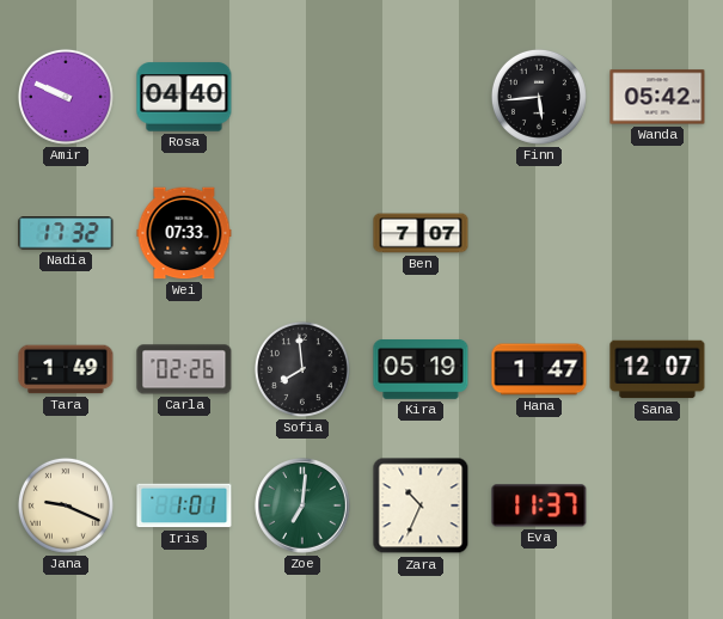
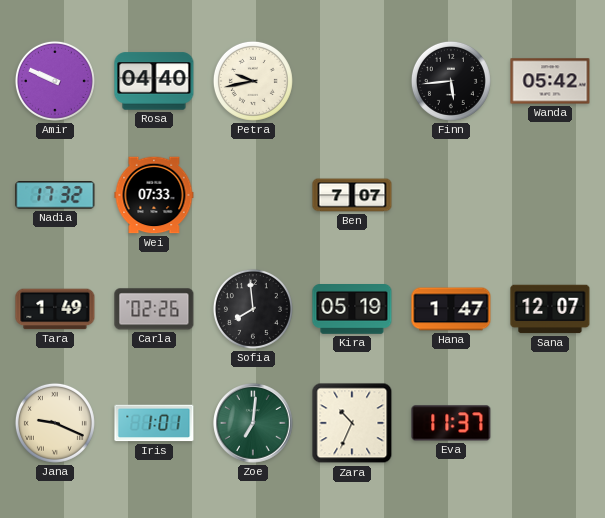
Petra: none -> 9:43 (253, 81)
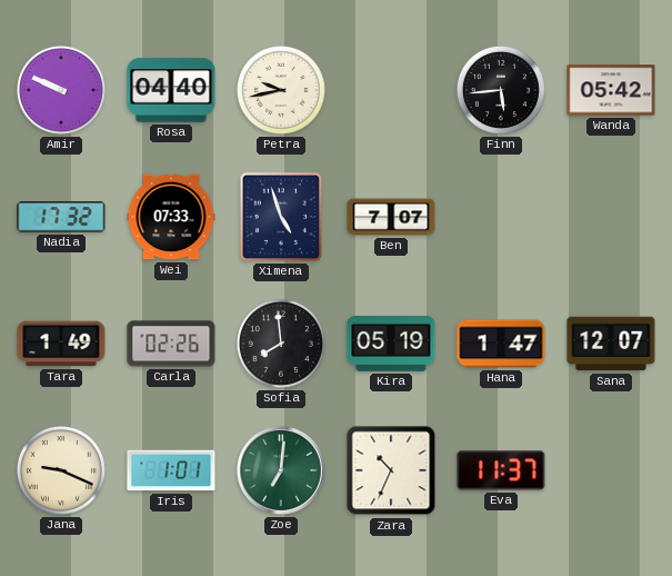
Ximena: none -> 4:57 (281, 217)
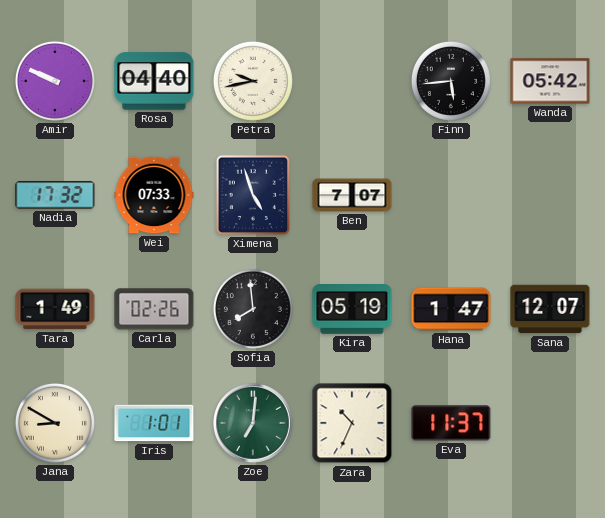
Jana: 9:19 -> 8:50 (55, 423)
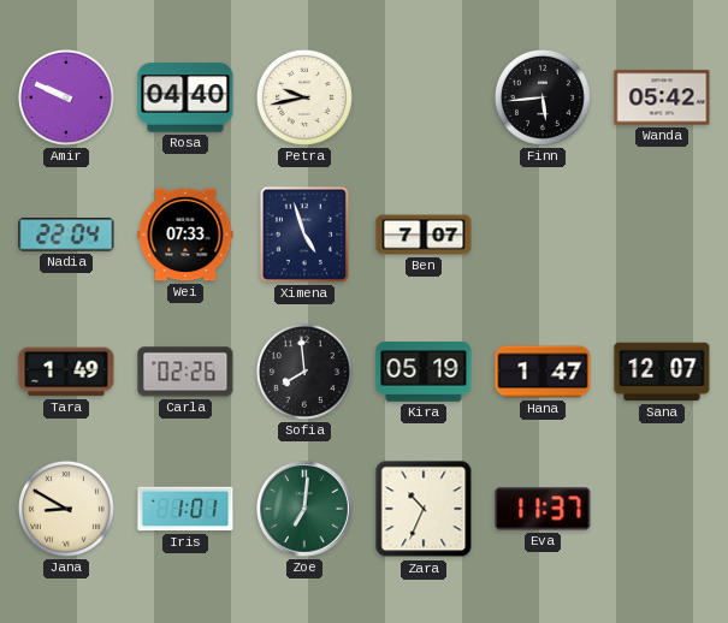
Nadia: 17:32 -> 22:04 (66, 235)
